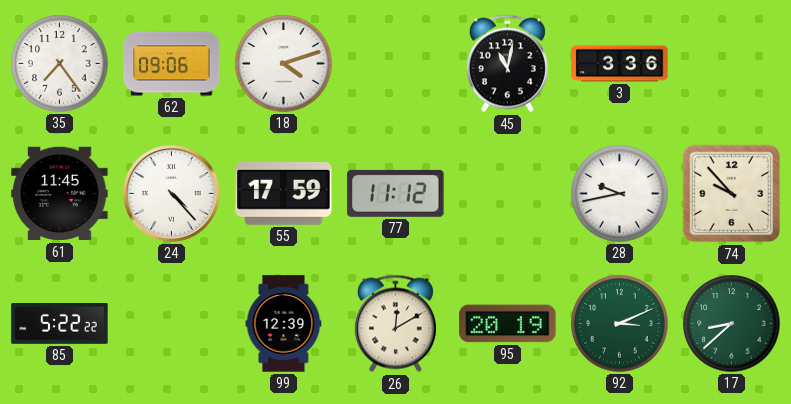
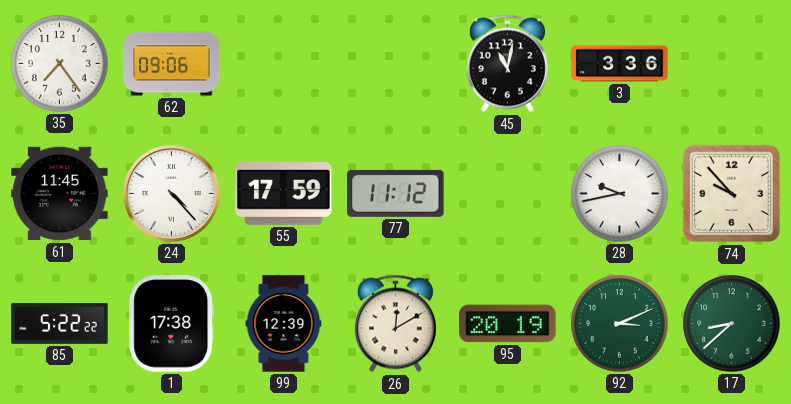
18: 4:12 -> none (284, 64)
1: none -> 17:38 (172, 324)
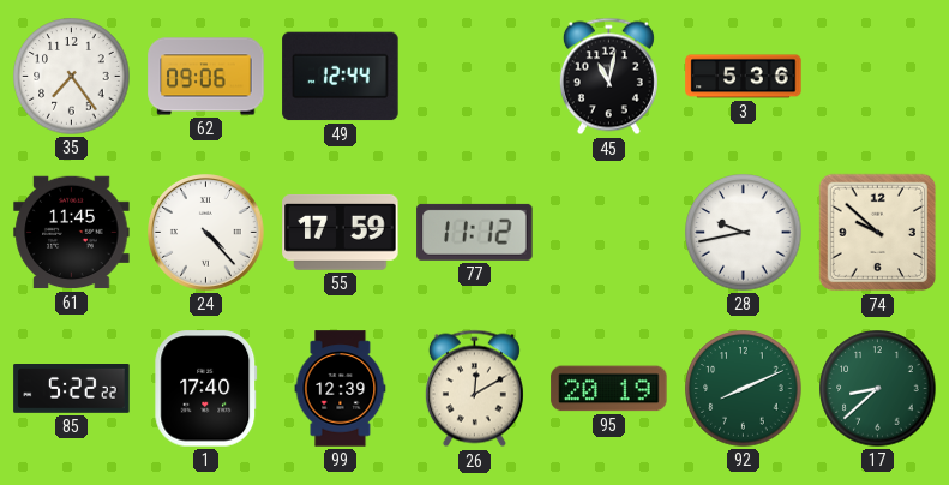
49: none -> 12:44 (341, 77)
3: 3:36 -> 5:36 (744, 77)
74: 9:53 -> 9:52 (878, 233)
1: 17:38 -> 17:40 (206, 389)
92: 3:11 -> 8:11 (744, 389)
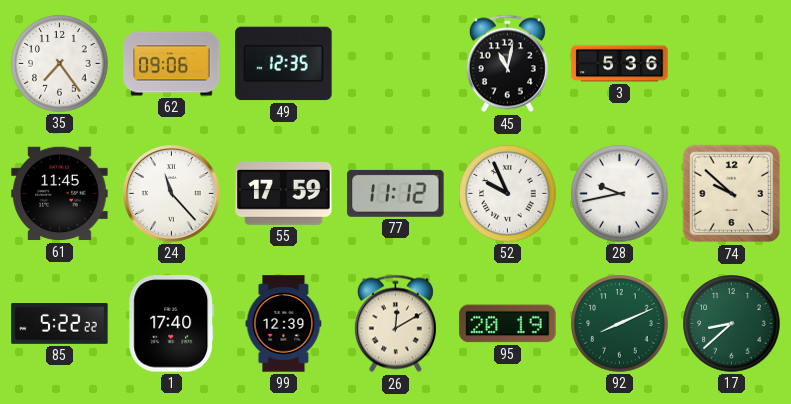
49: 12:44 -> 12:35 (284, 64)
24: 4:23 -> 11:23 (172, 194)
52: none -> 9:56 (508, 194)
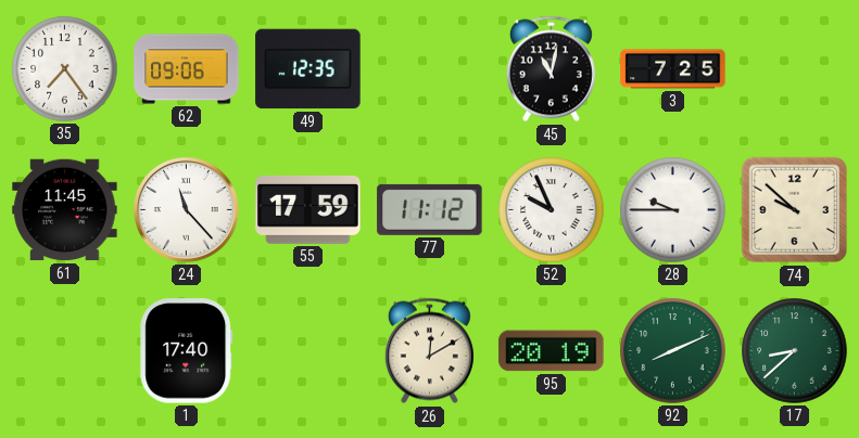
3: 5:36 -> 7:25 (673, 69)
28: 9:43 -> 9:45 (673, 210)
85: 5:22 -> none (60, 324)
99: 12:39 -> none (284, 324)
